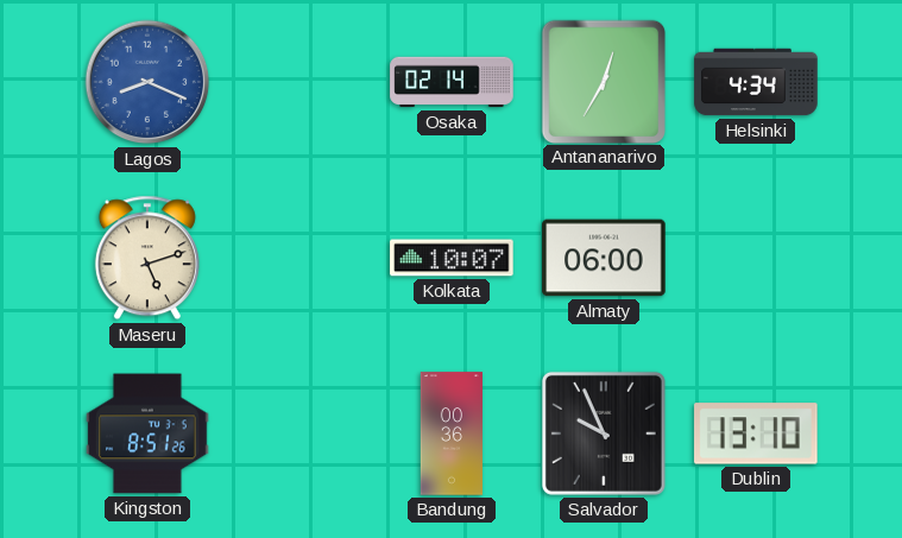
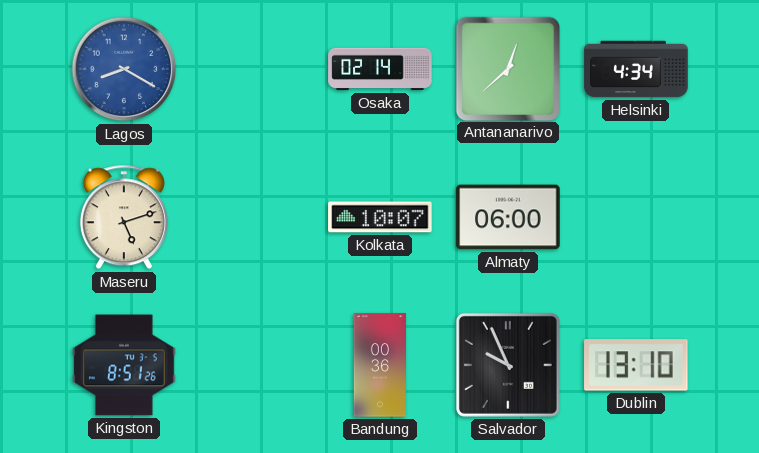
Lagos: 8:19 -> 8:20 (124, 69)
Antananarivo: 12:35 -> 12:38 (507, 68)
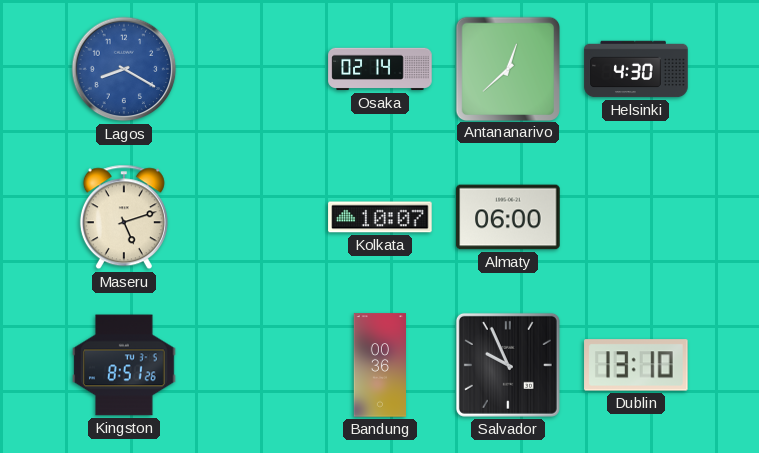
Helsinki: 4:34 -> 4:30 (636, 69)
